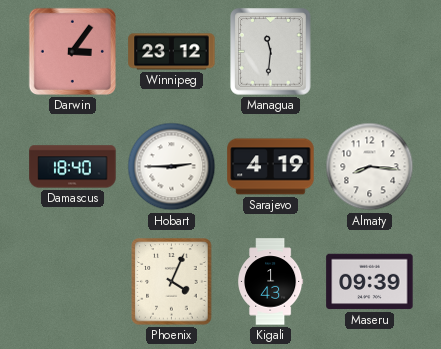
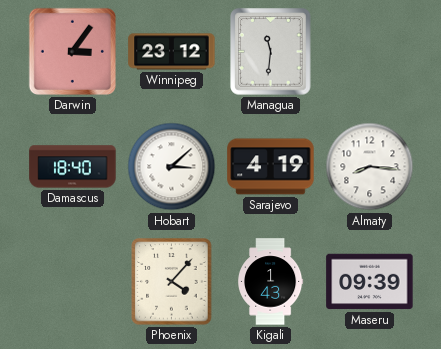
Hobart: 2:45 -> 3:08 (172, 167)
Phoenix: 4:04 -> 4:07 (172, 282)
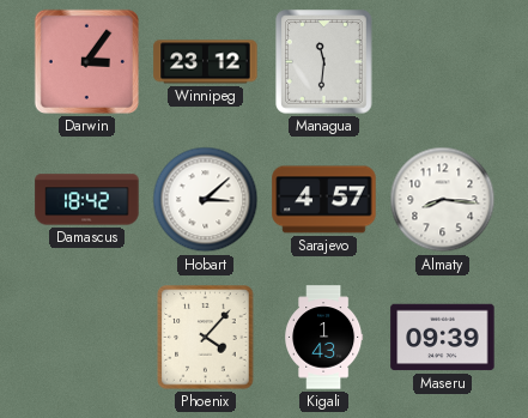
Damascus: 18:40 -> 18:42 (87, 200)
Sarajevo: 4:19 -> 4:57 (324, 200)
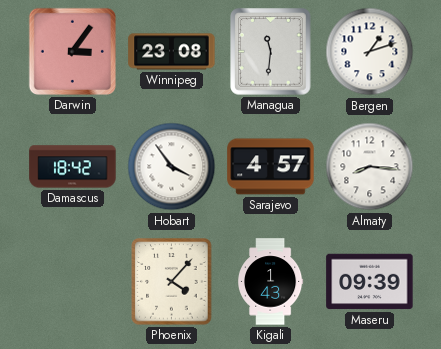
Winnipeg: 23:12 -> 23:08 (172, 52)
Bergen: none -> 1:12 (370, 52)
Hobart: 3:08 -> 3:54 (172, 167)
